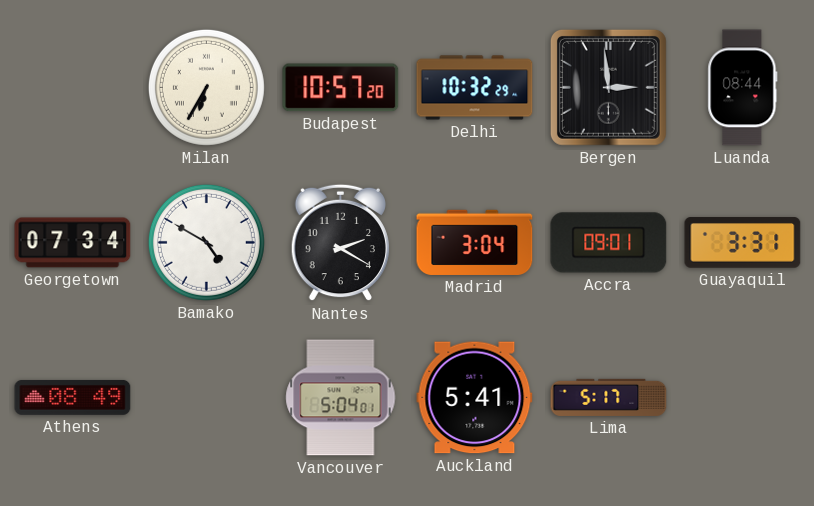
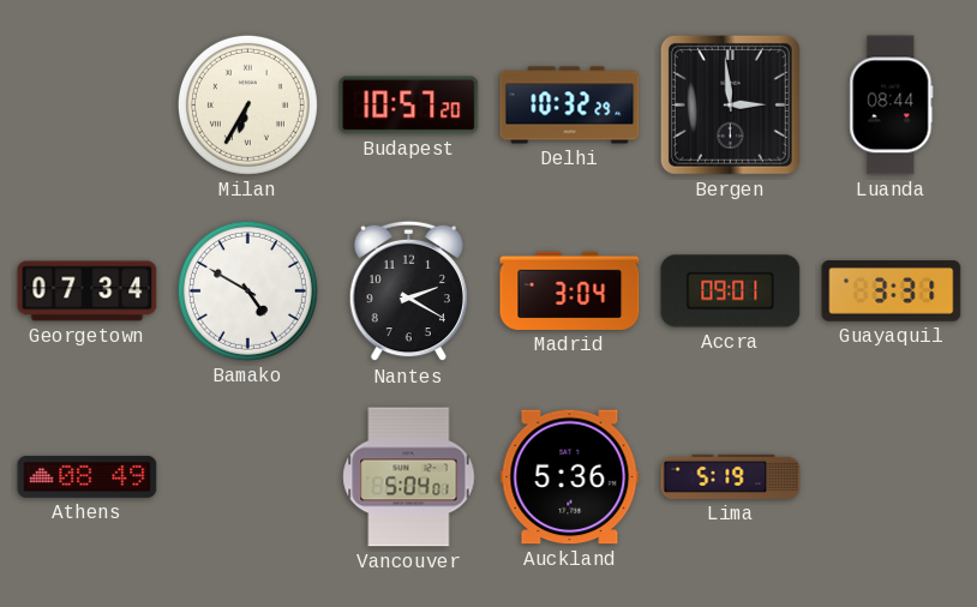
Auckland: 5:41 -> 5:36 (570, 477)
Lima: 5:17 -> 5:19 (731, 476)
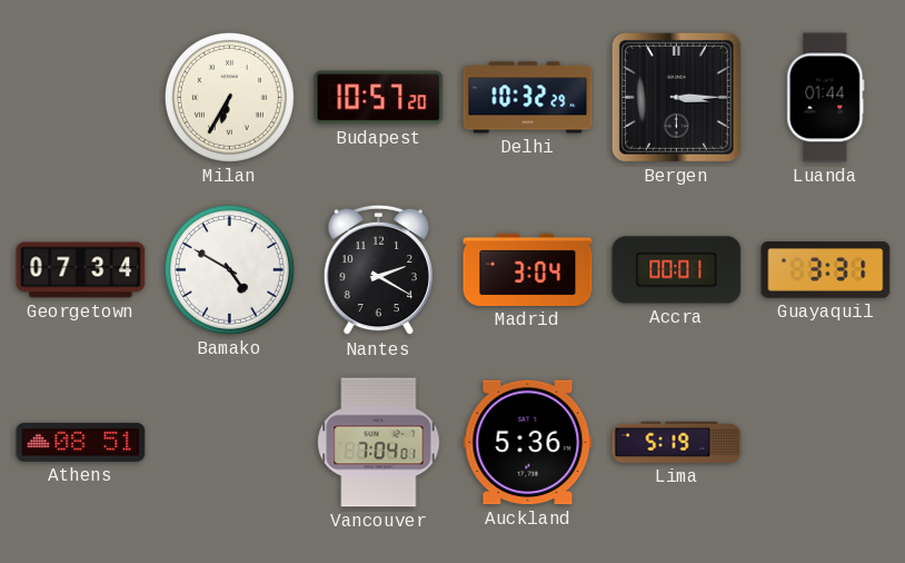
Bergen: 2:59 -> 3:15 (676, 97)
Luanda: 08:44 -> 01:44 (826, 98)
Accra: 09:01 -> 00:01 (677, 270)
Athens: 08:49 -> 08:51 (81, 442)
Vancouver: 5:04 -> 7:04 (379, 443)
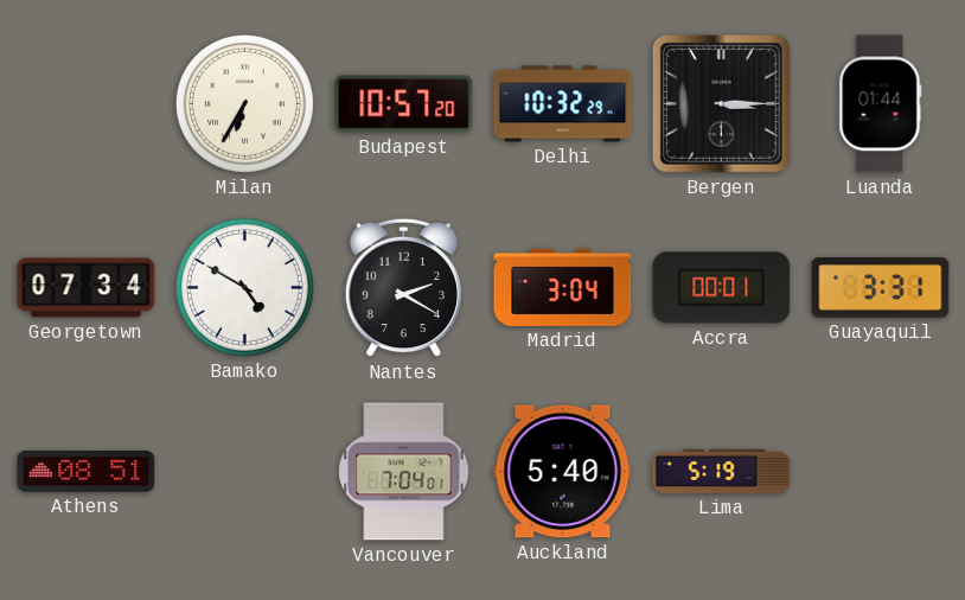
Auckland: 5:36 -> 5:40 (563, 472)
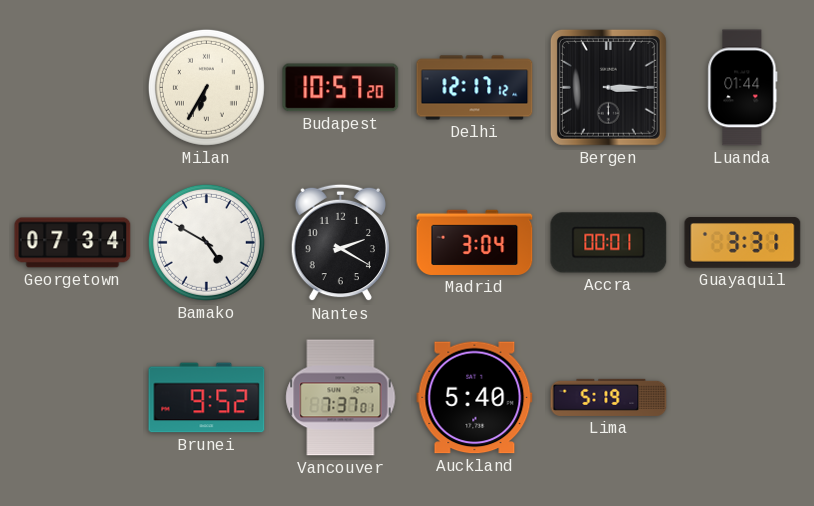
Delhi: 10:32 -> 12:17 (475, 88)
Athens: 08:51 -> none (87, 471)
Brunei: none -> 9:52 (207, 398)
Vancouver: 7:04 -> 7:37 (341, 398)
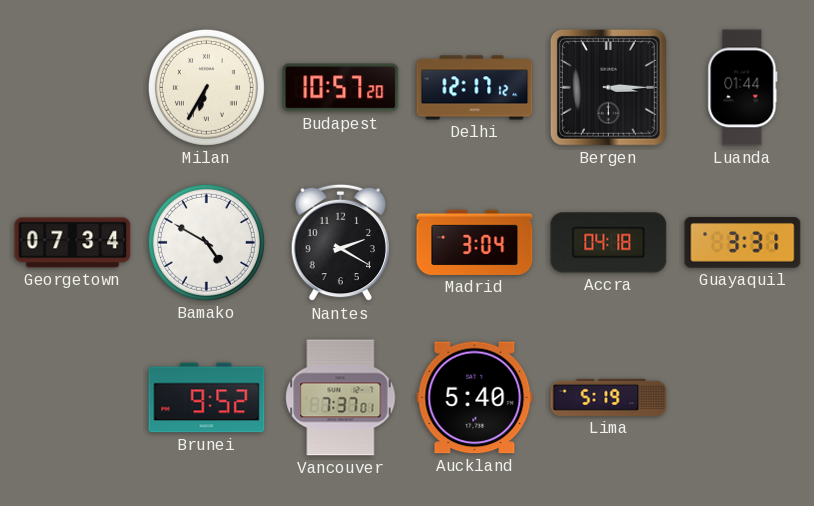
Accra: 00:01 -> 04:18 (609, 243)
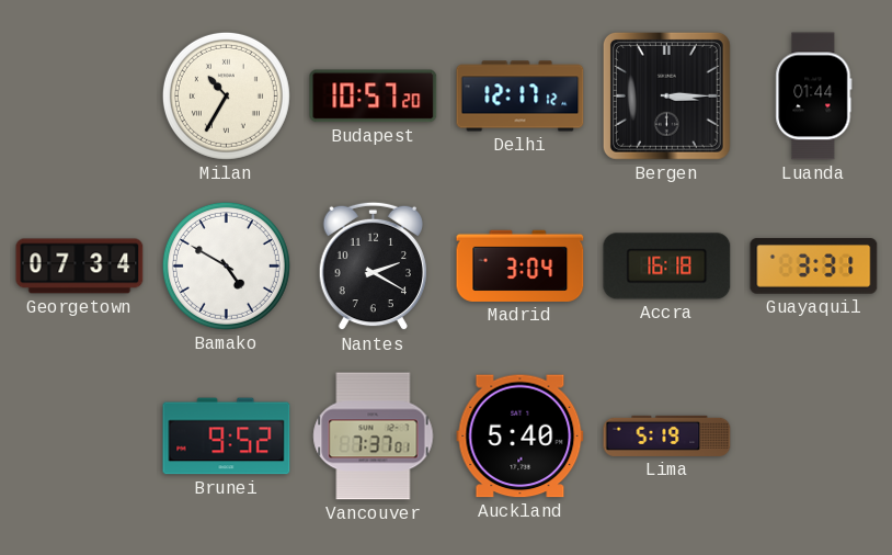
Milan: 6:35 -> 10:35 (226, 95)
Accra: 04:18 -> 16:18 (667, 267)
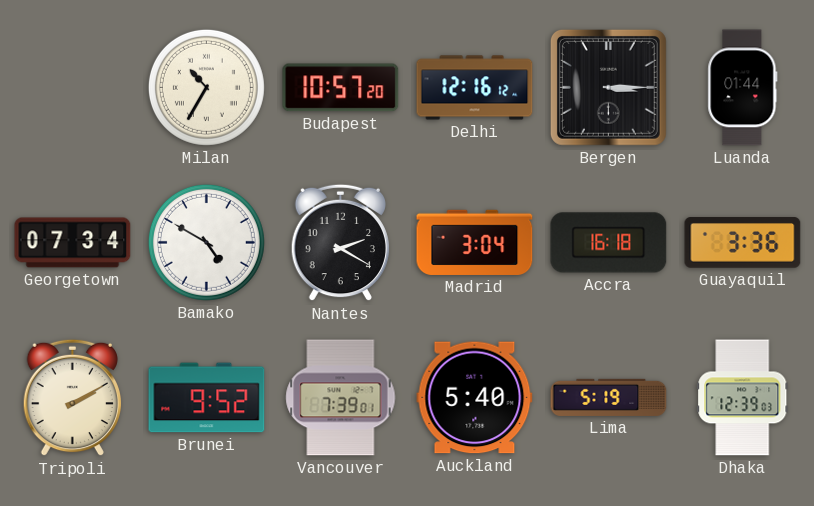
Delhi: 12:17 -> 12:16 (475, 88)
Guayaquil: 3:31 -> 3:36 (743, 243)
Tripoli: none -> 2:10 (72, 398)
Vancouver: 7:37 -> 7:39 (341, 398)
Dhaka: none -> 12:39 (743, 398)
